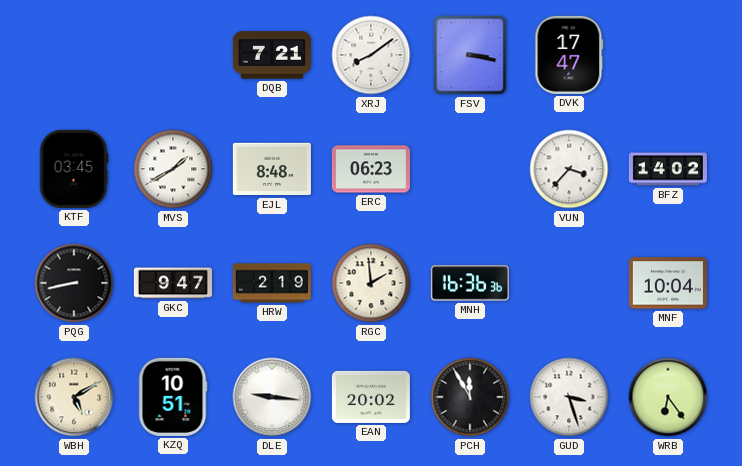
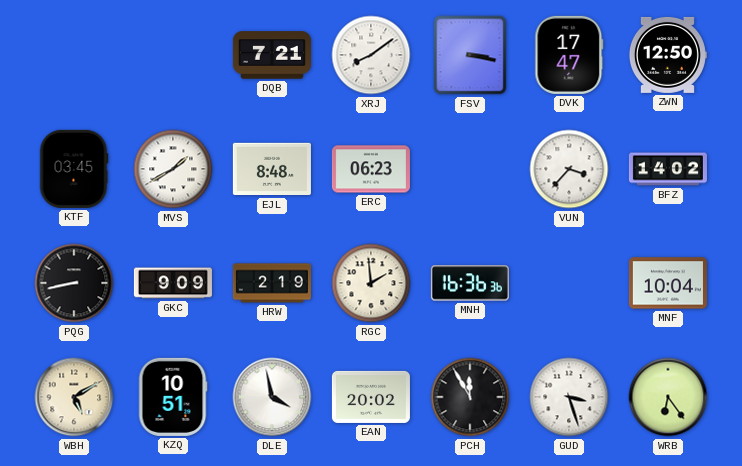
ZWN: none -> 12:50 (667, 55)
GKC: 9:47 -> 9:09 (173, 283)
DLE: 9:16 -> 3:58 (272, 397)
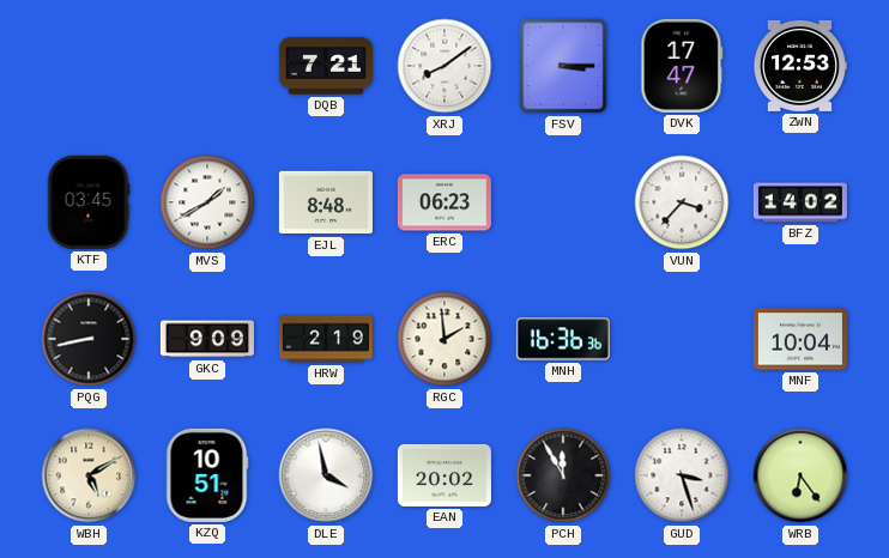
FSV: 3:17 -> 3:15 (563, 66)
ZWN: 12:50 -> 12:53 (799, 66)
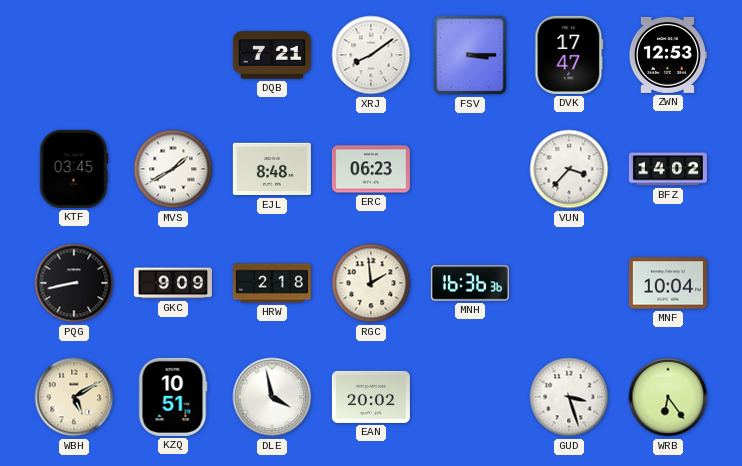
HRW: 2:19 -> 2:18 (272, 283)
PCH: 11:55 -> none (563, 475)
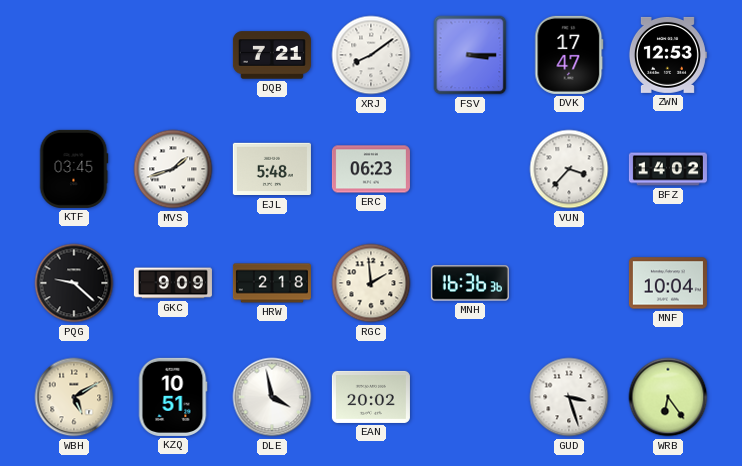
MVS: 1:40 -> 1:42 (173, 169)
EJL: 8:48 -> 5:48 (272, 169)
PQG: 8:43 -> 9:22 (74, 283)
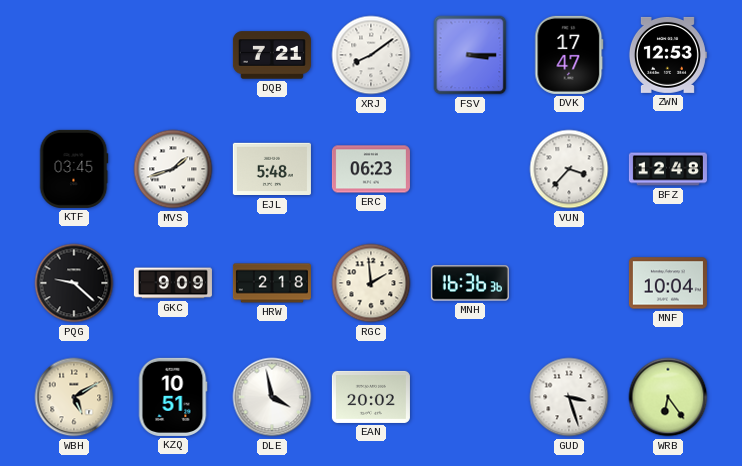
BFZ: 14:02 -> 12:48 (668, 169)
